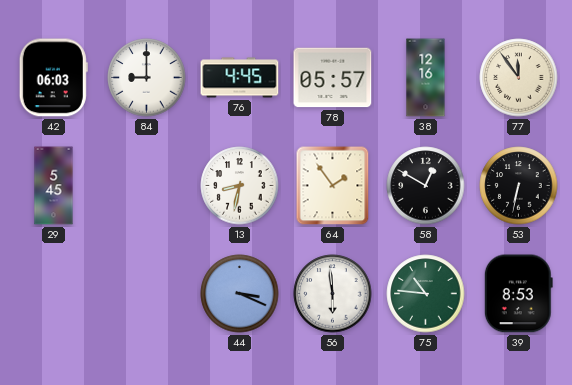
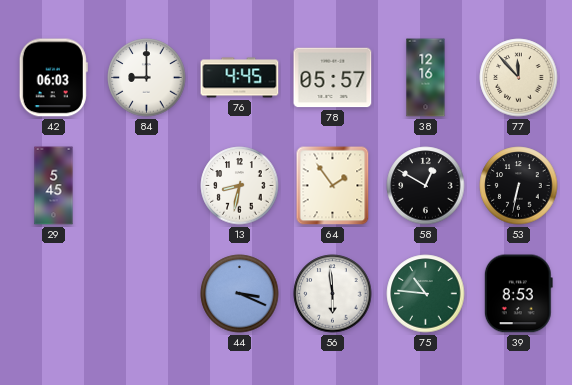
77: 11:54 -> 11:53 (519, 78)
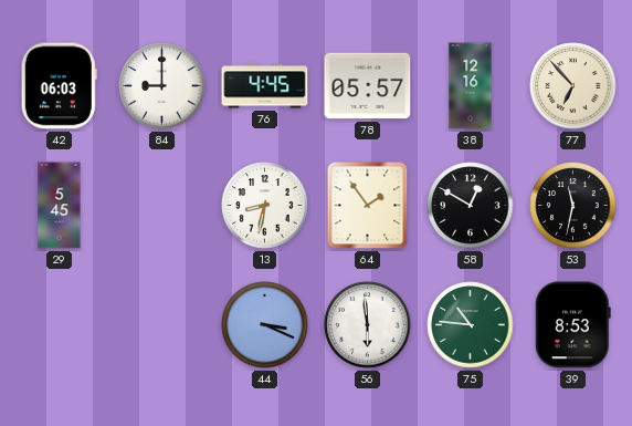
77: 11:53 -> 6:53 (573, 86)
53: 6:32 -> 11:32 (573, 206)
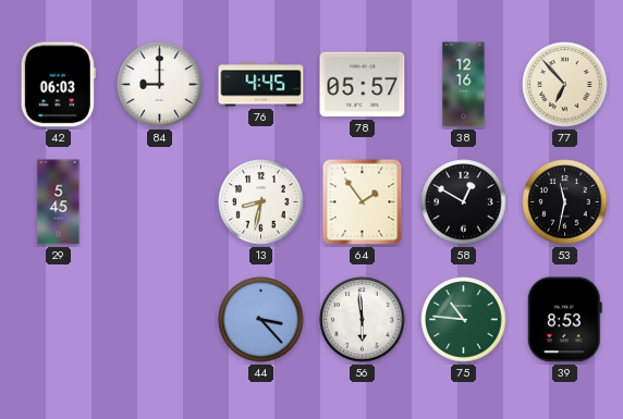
44: 3:19 -> 3:23 (261, 320)
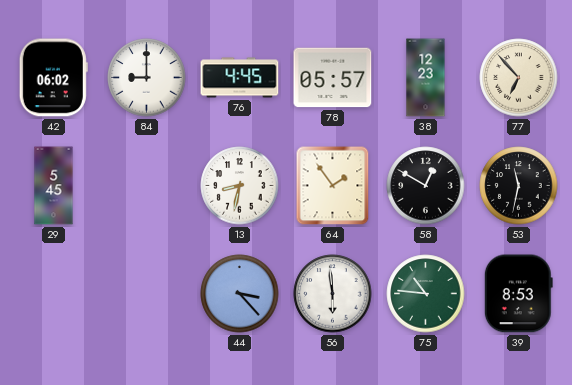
42: 06:03 -> 06:02 (53, 78)
38: 12:16 -> 12:23 (426, 78)
